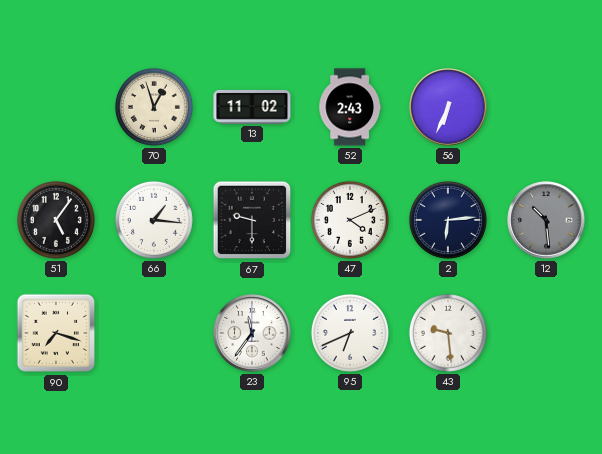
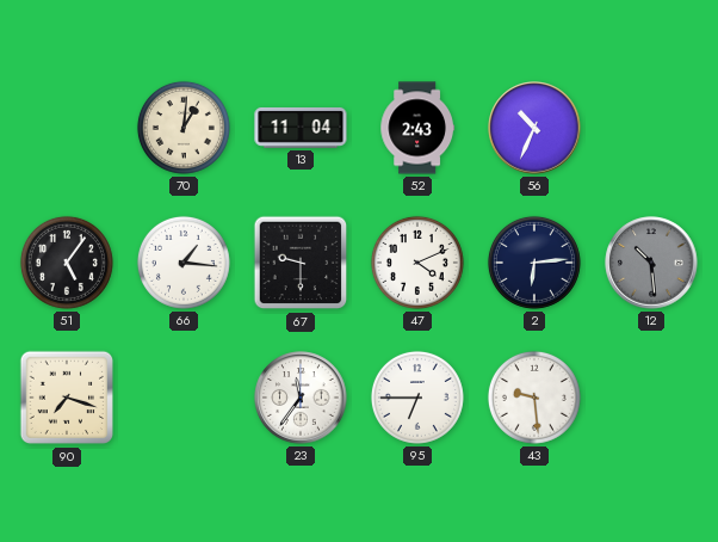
70: 12:57 -> 1:01 (184, 128)
13: 11:02 -> 11:04 (301, 128)
56: 6:34 -> 10:34 (534, 128)
95: 6:41 -> 6:45 (417, 398)
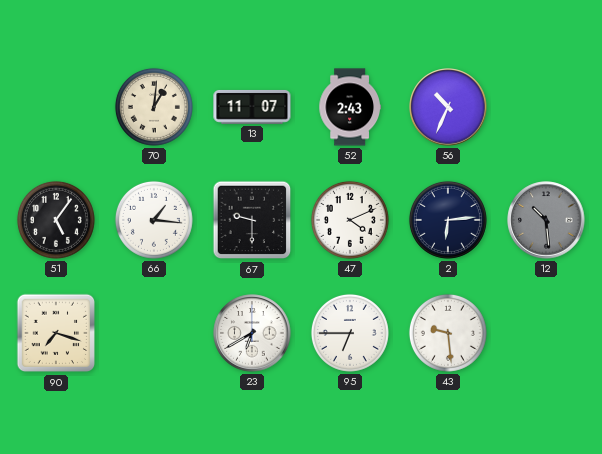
13: 11:04 -> 11:07 (252, 107)
23: 11:36 -> 6:40 (252, 333)
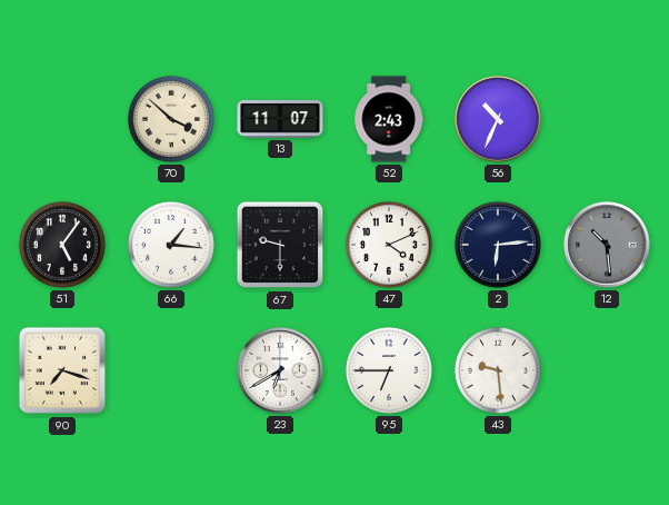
70: 1:01 -> 3:52 (171, 119)
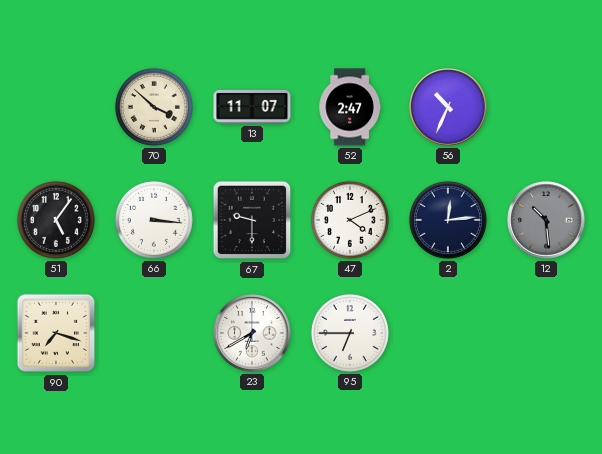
52: 2:43 -> 2:47 (350, 107)
66: 1:16 -> 3:16 (154, 220)
2: 6:14 -> 12:14 (448, 220)
43: 9:29 -> none (498, 370)
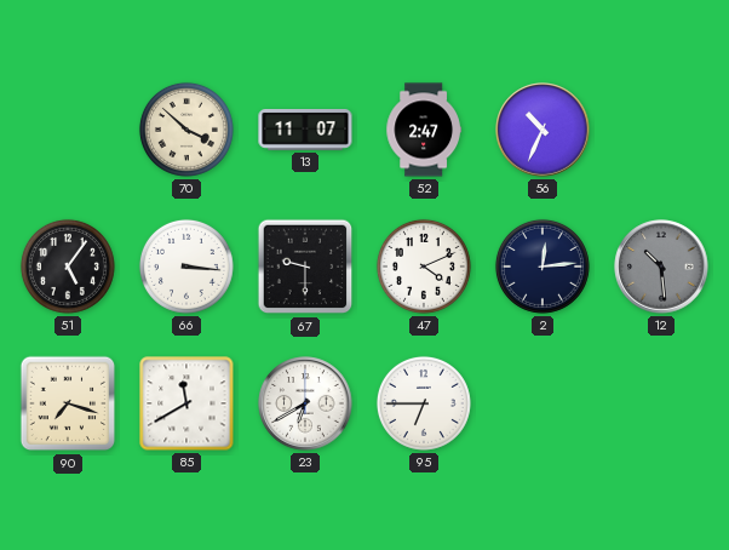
85: none -> 11:40 (186, 403)
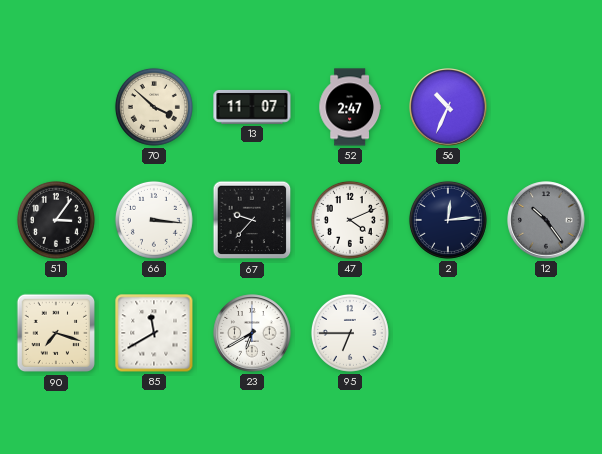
51: 5:06 -> 3:06 (56, 220)
67: 9:30 -> 9:37 (252, 220)
12: 10:29 -> 10:24 (546, 220)
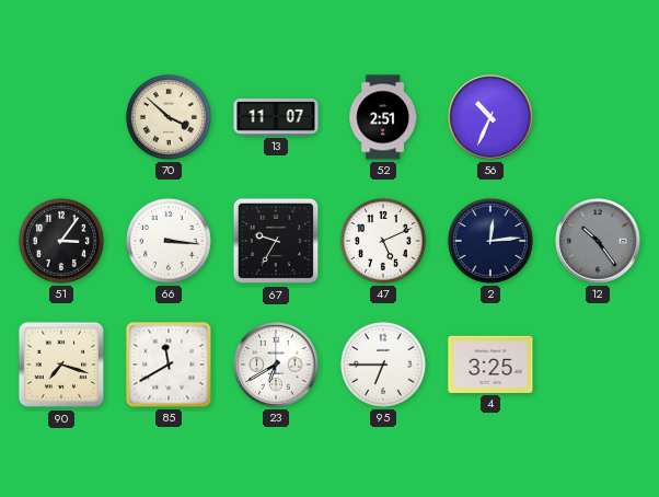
52: 2:47 -> 2:51 (383, 117)
67: 9:37 -> 9:35 (276, 241)
47: 4:11 -> 5:11 (383, 241)
4: none -> 3:25 (490, 365)
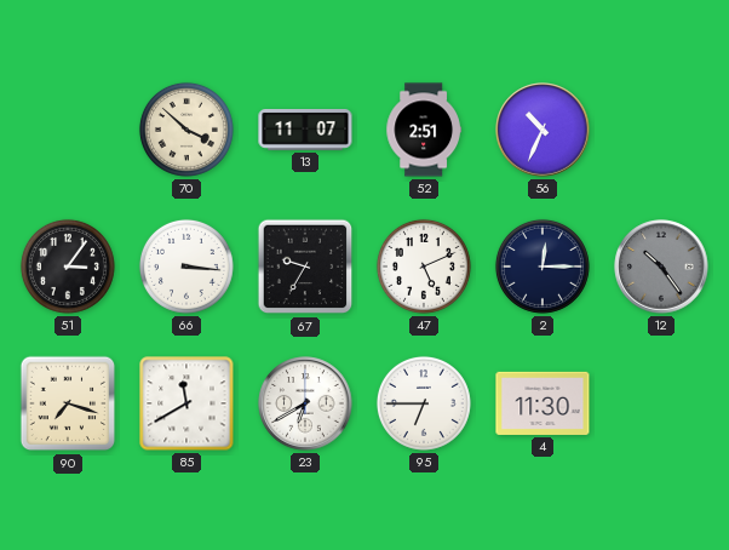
2: 12:14 -> 12:15 (543, 267)
4: 3:25 -> 11:30 (543, 403)
